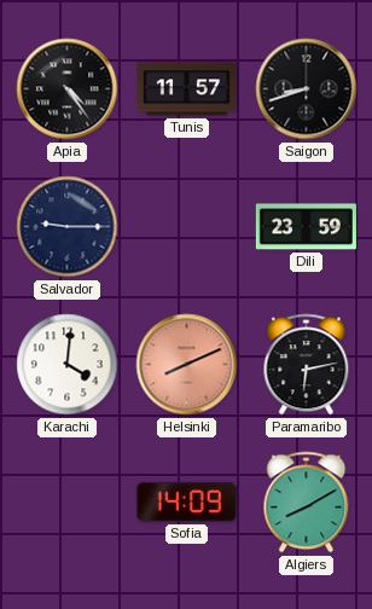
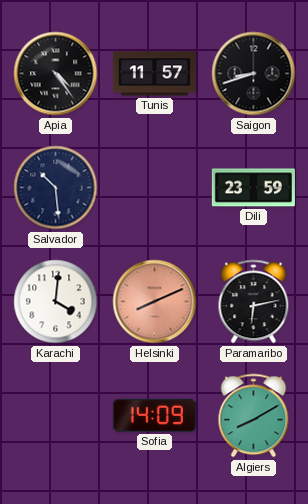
Salvador: 9:15 -> 10:29 (56, 188)
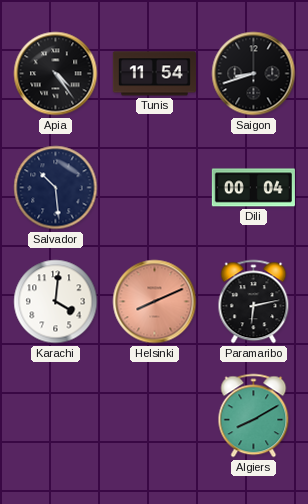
Tunis: 11:57 -> 11:54 (154, 74)
Dili: 23:59 -> 00:04 (253, 188)
Sofia: 14:09 -> none (154, 415)
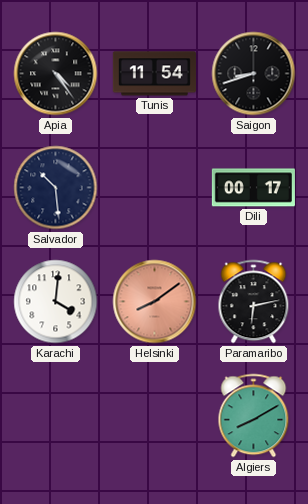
Dili: 00:04 -> 00:17 (253, 188)
Helsinki: 8:11 -> 8:09 (155, 302)
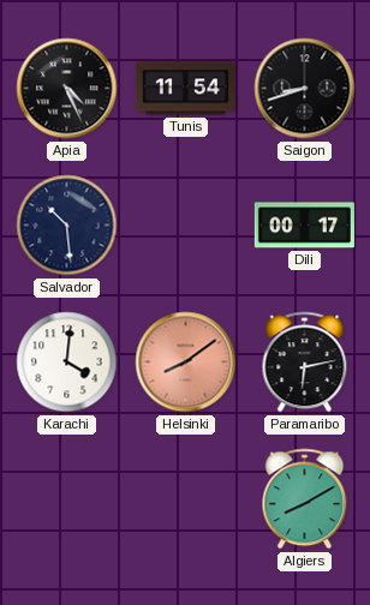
Apia: 4:24 -> 4:26 (67, 89)
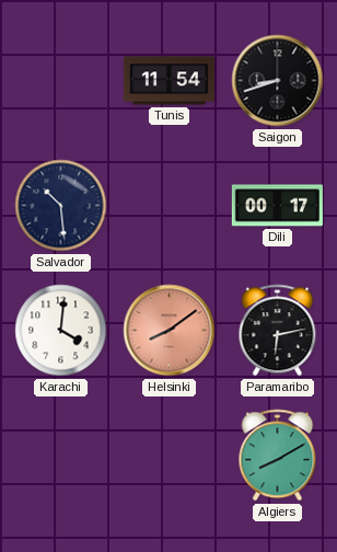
Apia: 4:26 -> none (67, 89)
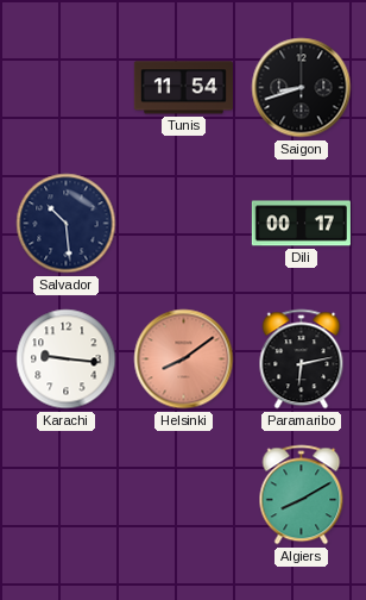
Karachi: 4:01 -> 9:16 (67, 360)
